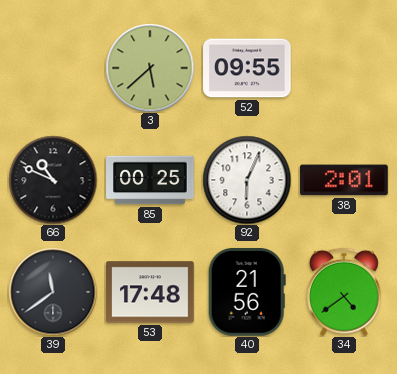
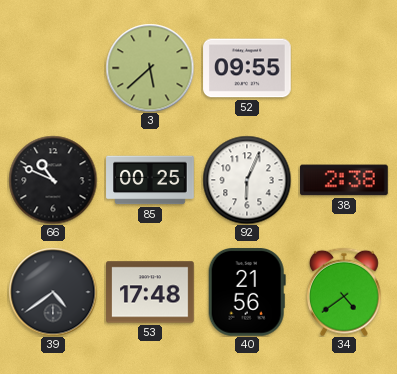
38: 2:01 -> 2:38 (345, 180)
39: 11:39 -> 4:39 (53, 292)
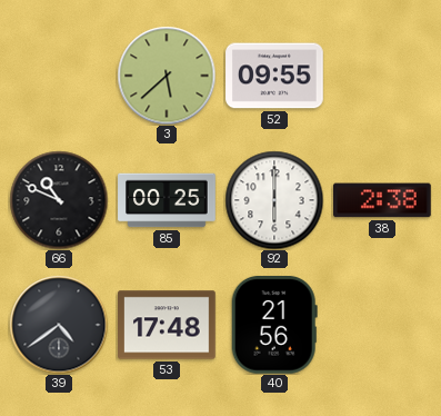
92: 6:04 -> 6:00 (274, 200)
34: 4:39 -> none (344, 292)
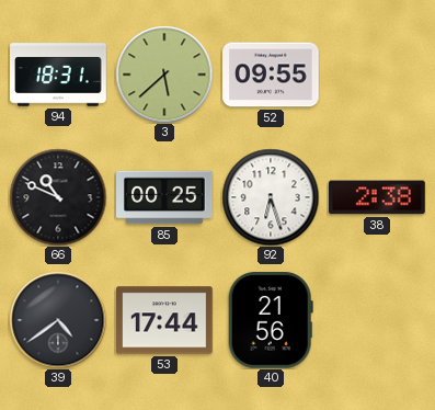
94: none -> 18:31 (58, 75)
92: 6:00 -> 6:27 (271, 197)
53: 17:48 -> 17:44 (164, 320)
